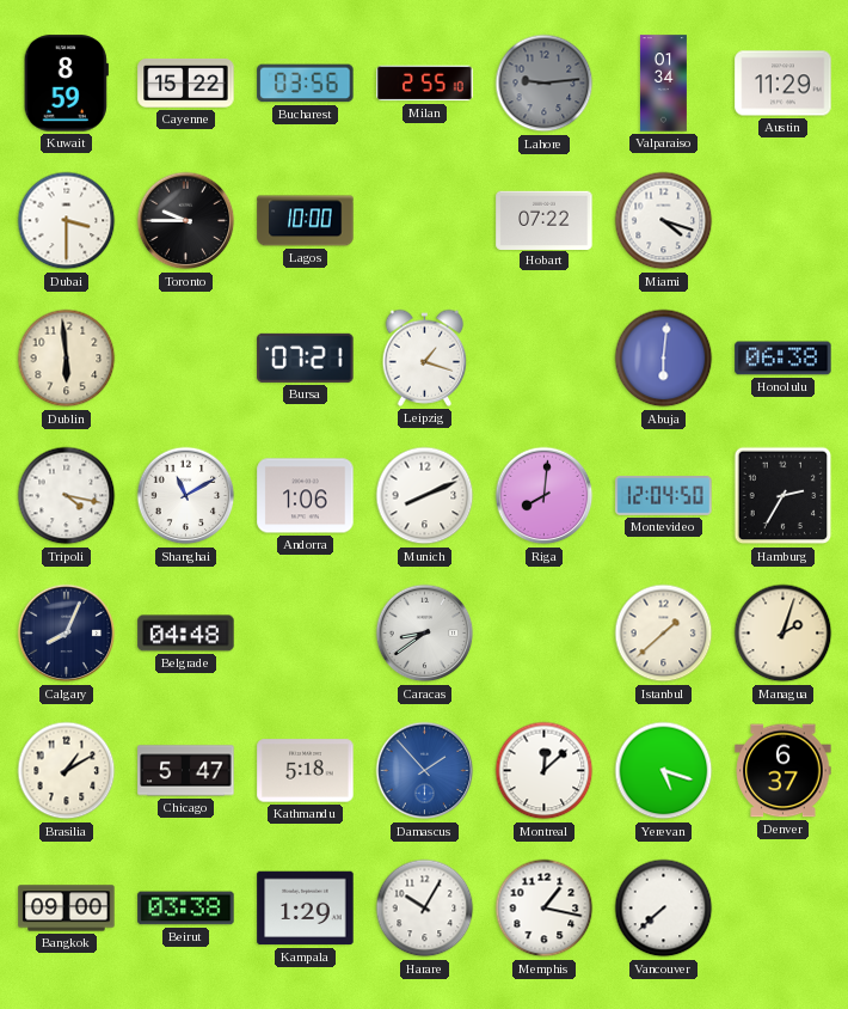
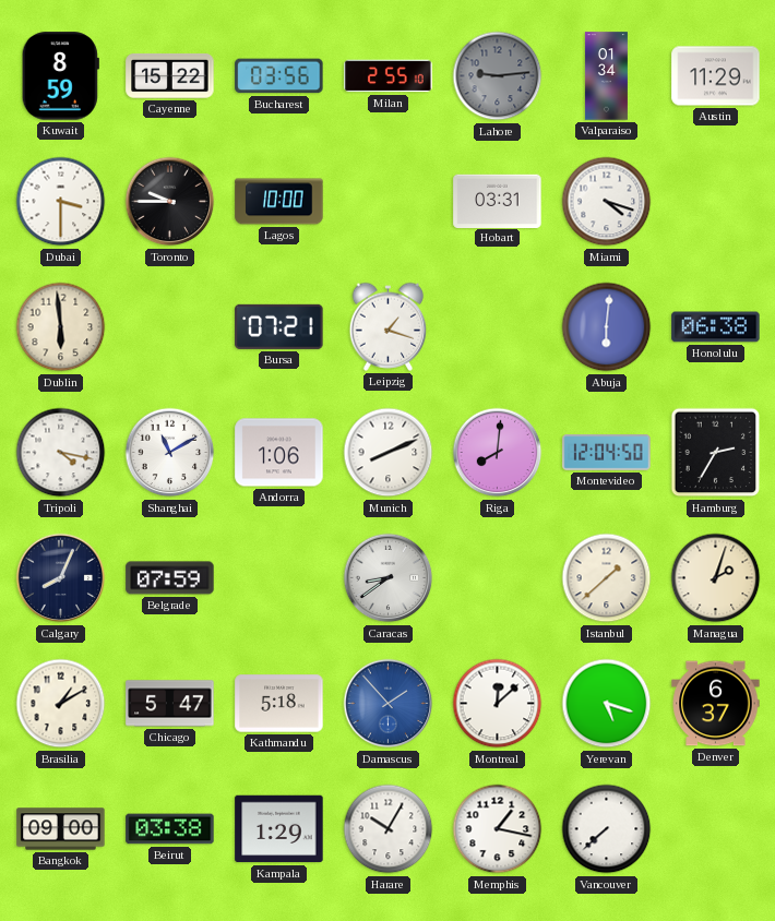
Hobart: 07:22 -> 03:31 (498, 201)
Belgrade: 04:48 -> 07:59 (170, 578)
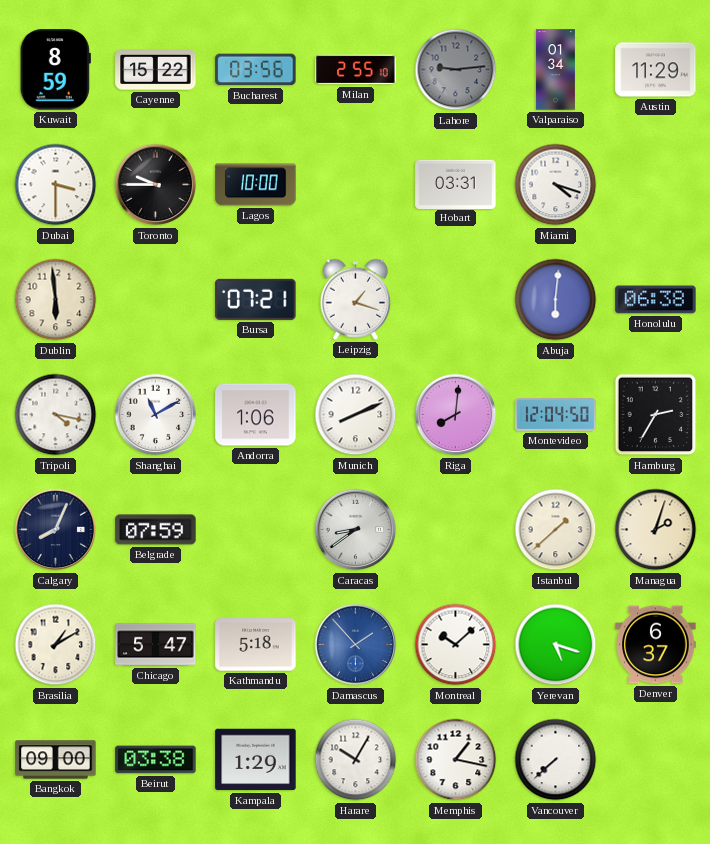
Montreal: 12:08 -> 10:08 (456, 645)
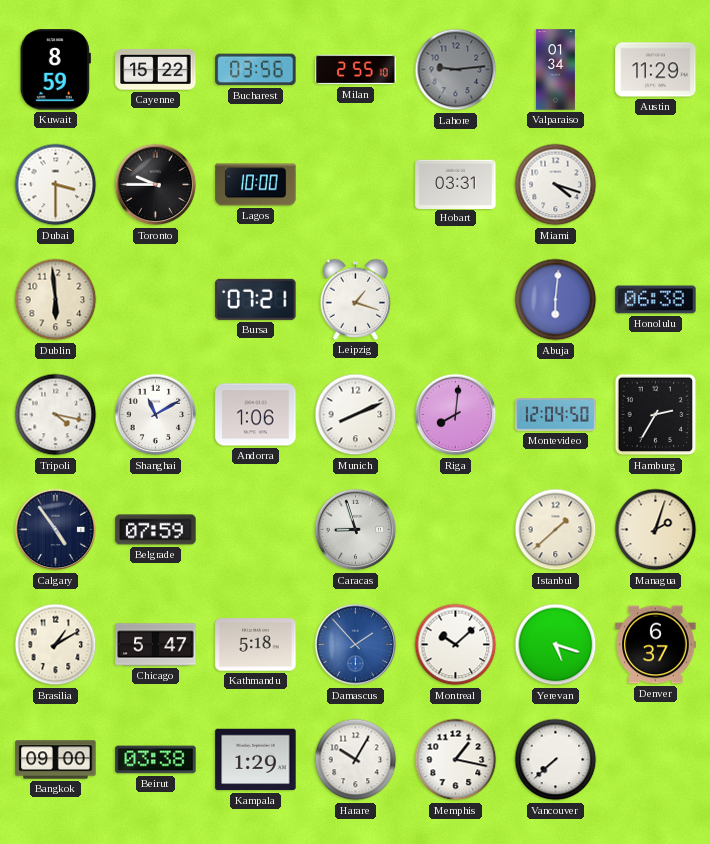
Calgary: 8:04 -> 4:54 (56, 530)
Caracas: 8:39 -> 8:57 (356, 530)
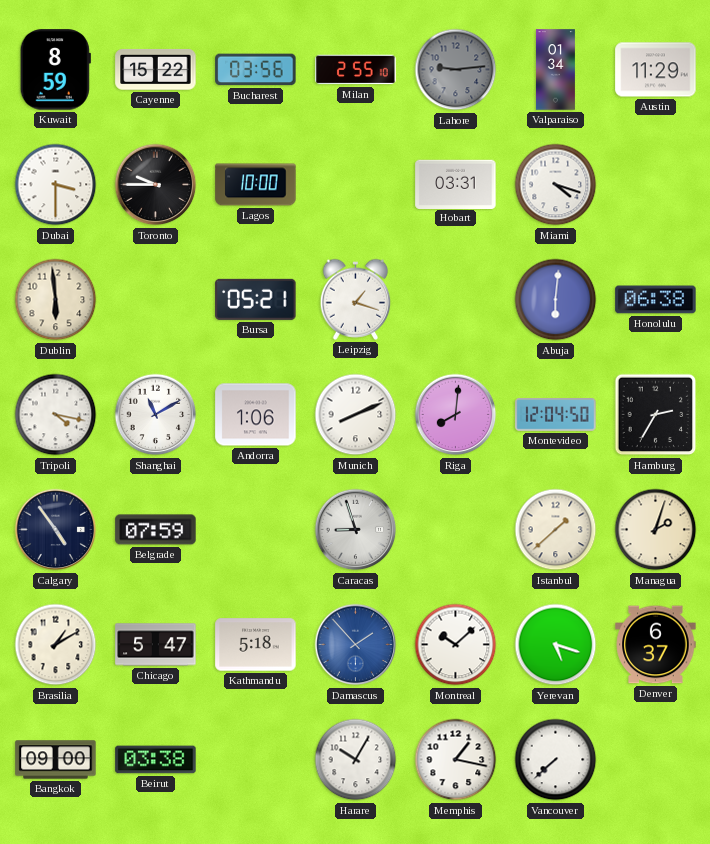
Bursa: 07:21 -> 05:21 (256, 299)
Kampala: 1:29 -> none (256, 760)
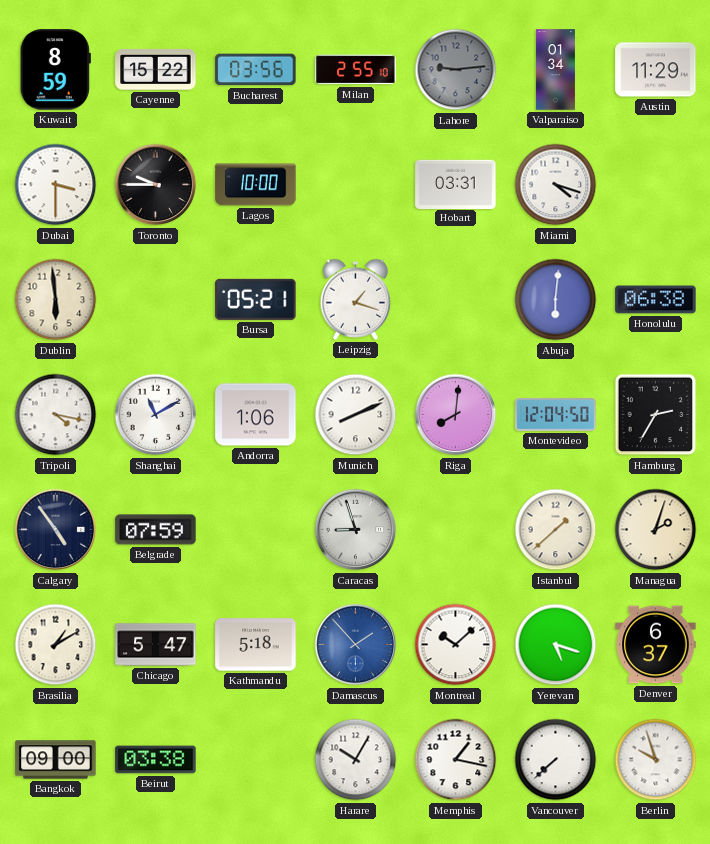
Berlin: none -> 9:57 (656, 760)
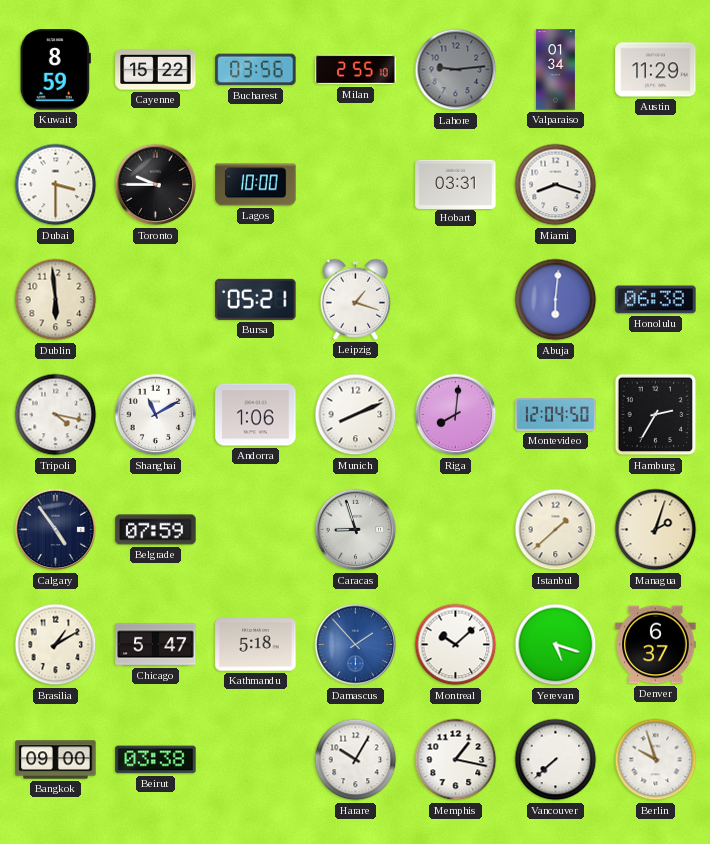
Miami: 4:18 -> 8:18 (556, 185)
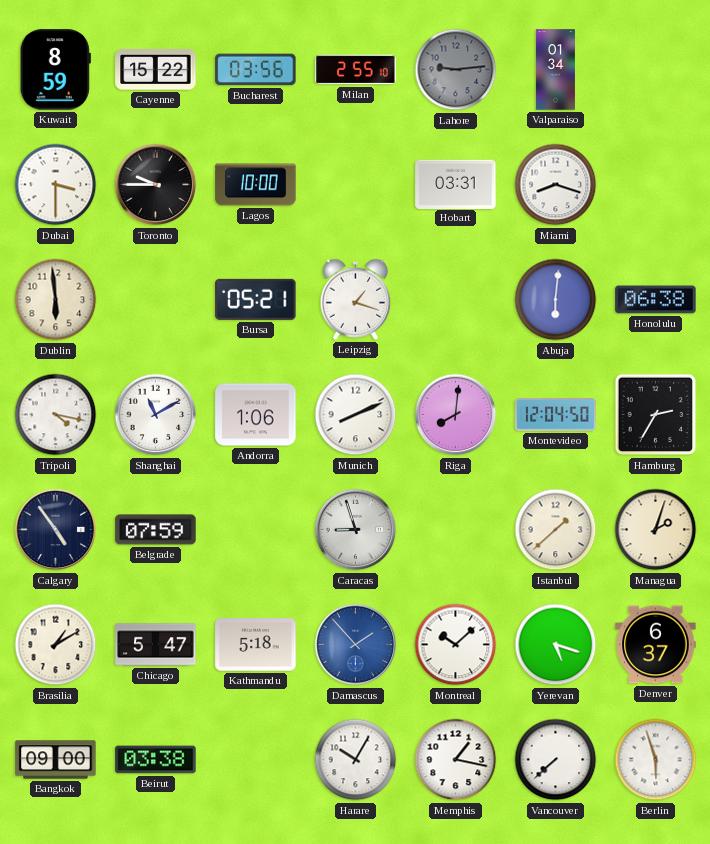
Austin: 11:29 -> none (656, 70)
Berlin: 9:57 -> 5:57 (656, 760)
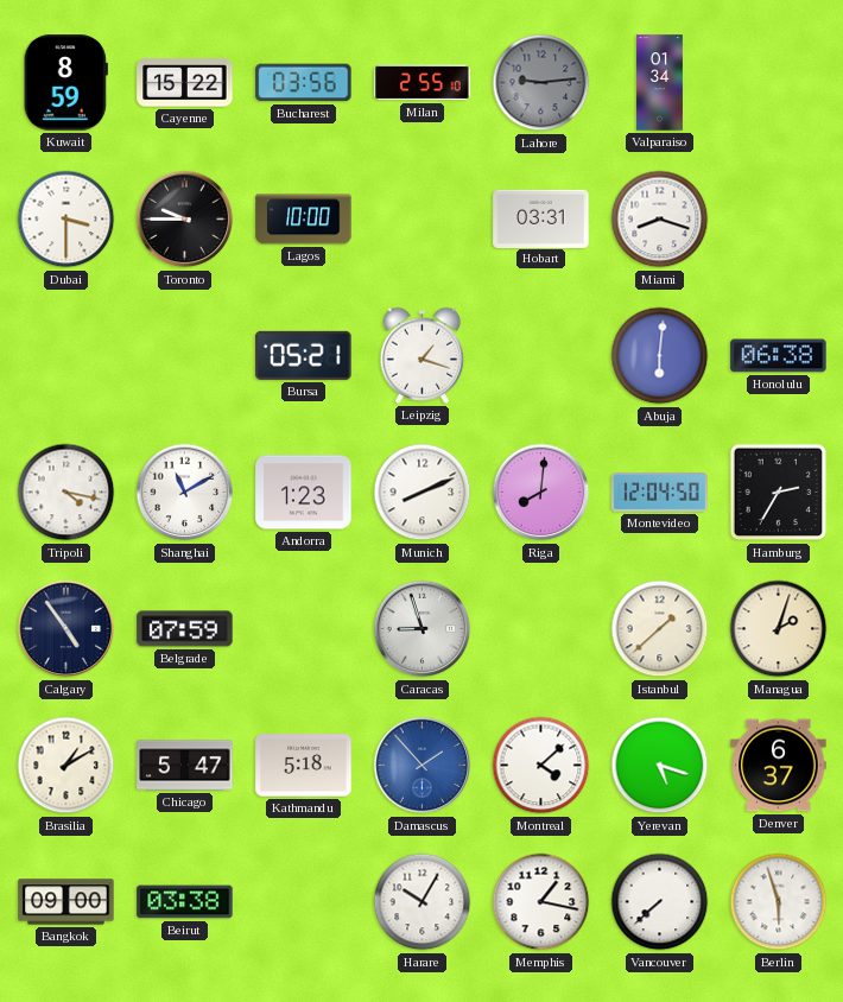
Dublin: 5:59 -> none (56, 300)
Andorra: 1:06 -> 1:23 (304, 493)
Montreal: 10:08 -> 4:08 (541, 766)
